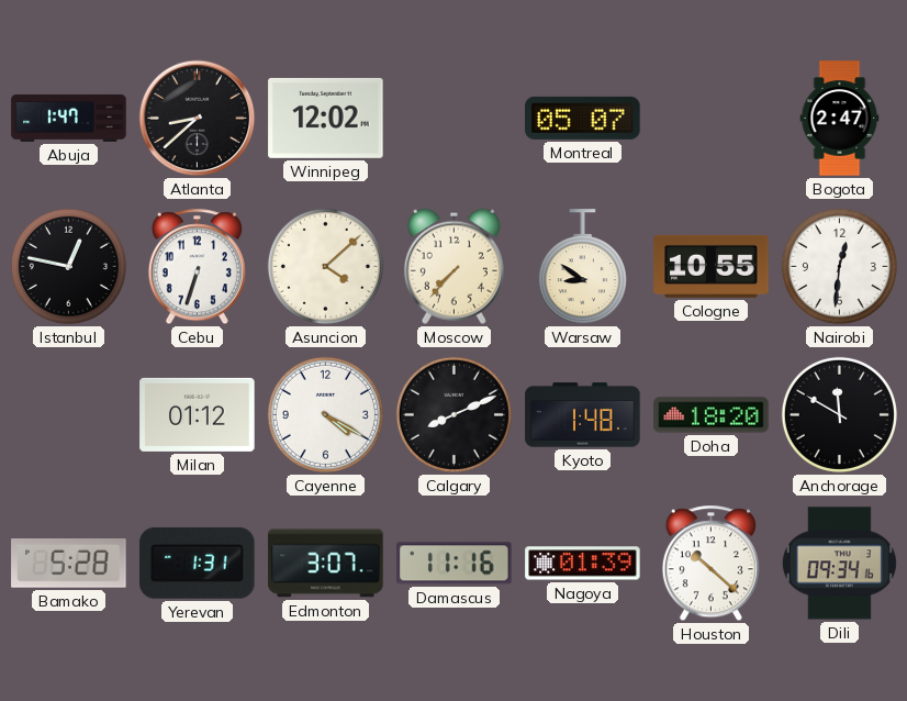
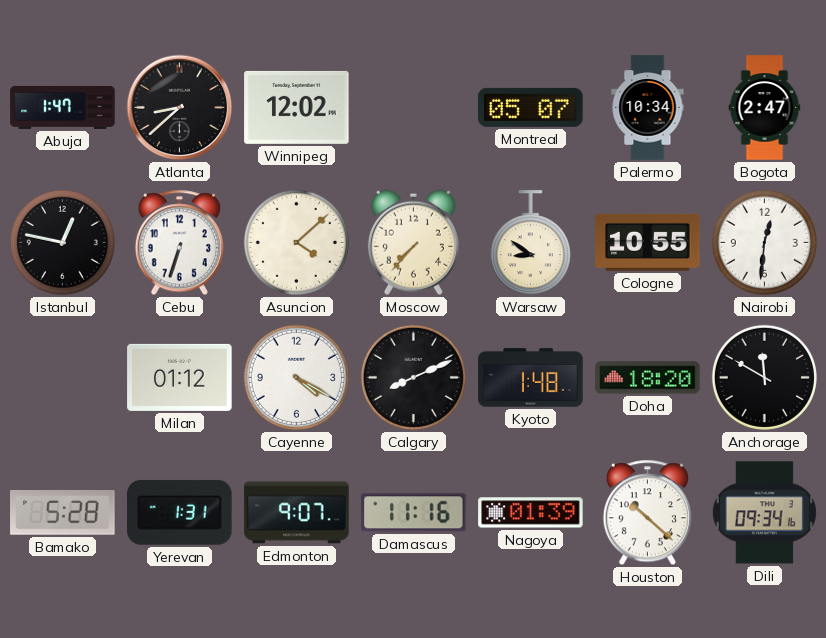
Palermo: none -> 10:34 (648, 108)
Edmonton: 3:07 -> 9:07 (297, 513)
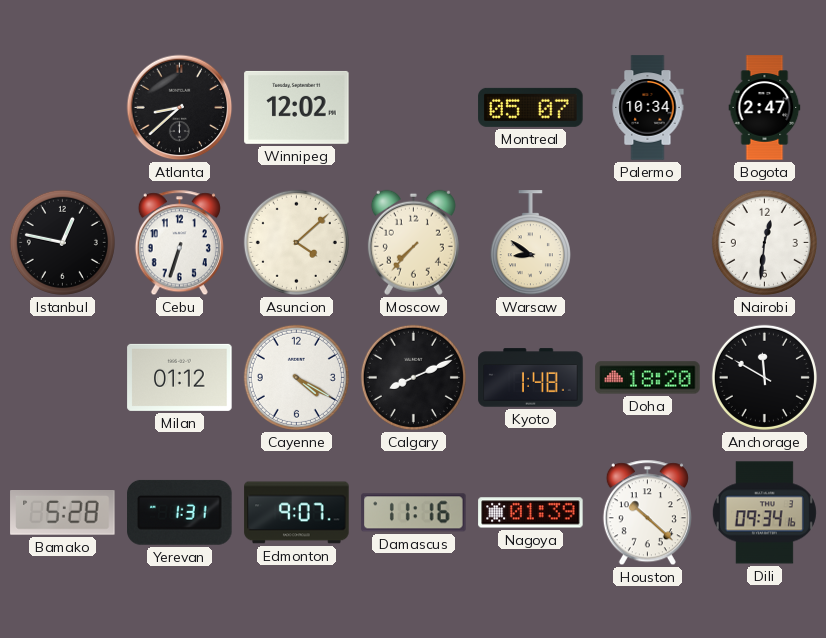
Abuja: 1:47 -> none (63, 107)
Cologne: 10:55 -> none (648, 242)
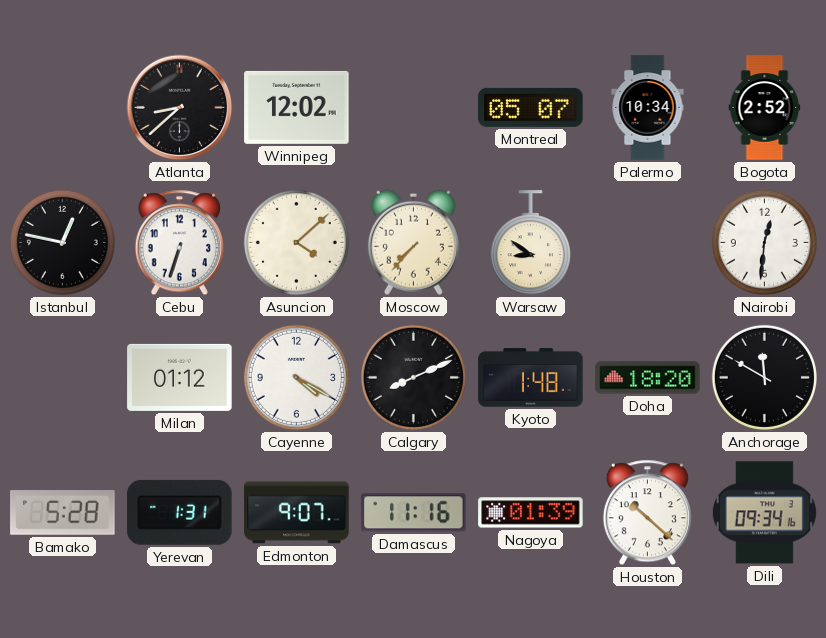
Bogota: 2:47 -> 2:52 (765, 108)
